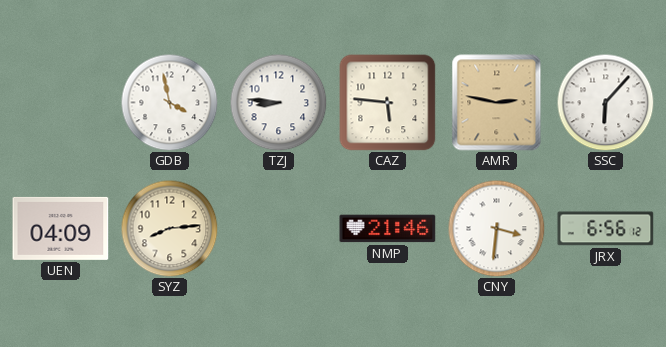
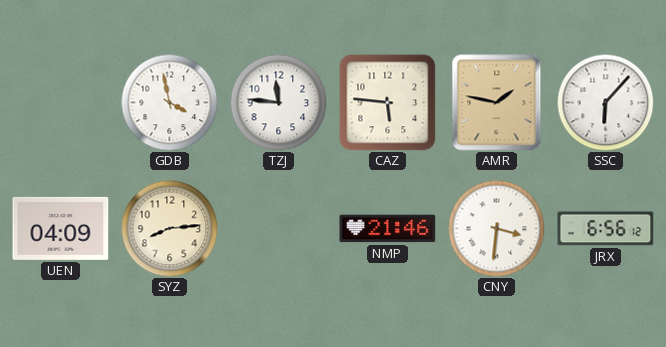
TZJ: 8:46 -> 11:46 (278, 102)
AMR: 2:47 -> 1:47 (497, 103)
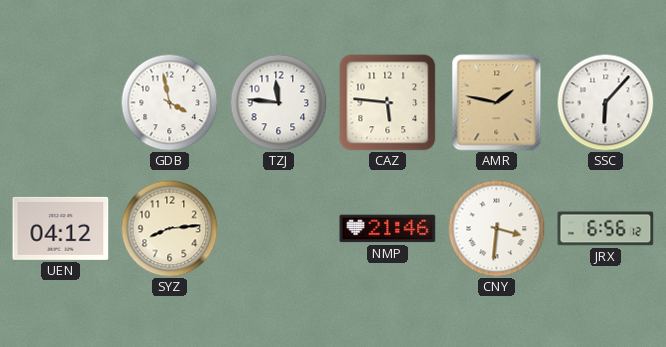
UEN: 04:09 -> 04:12 (61, 228)
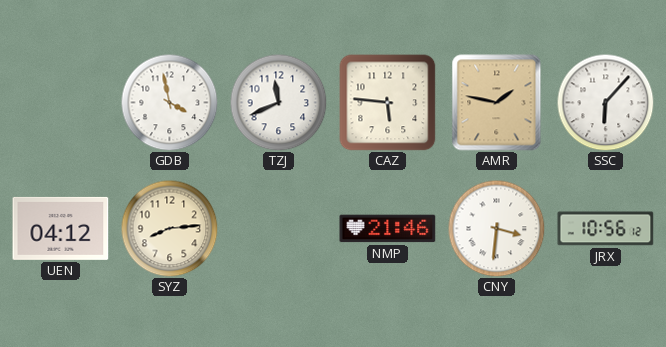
TZJ: 11:46 -> 11:41 (278, 102)
JRX: 6:56 -> 10:56 (606, 229)
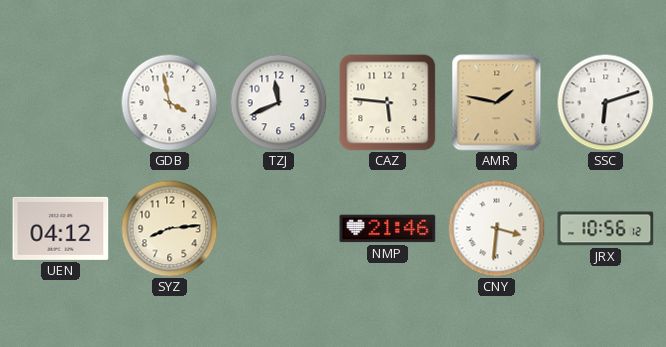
SSC: 6:07 -> 6:12 (605, 102)
